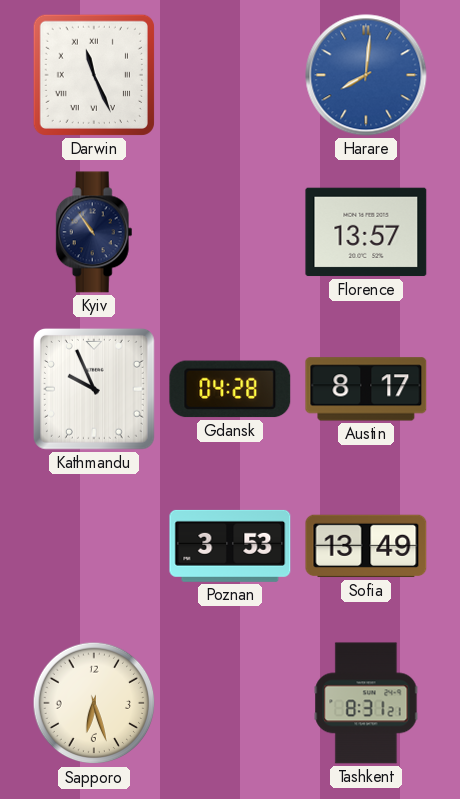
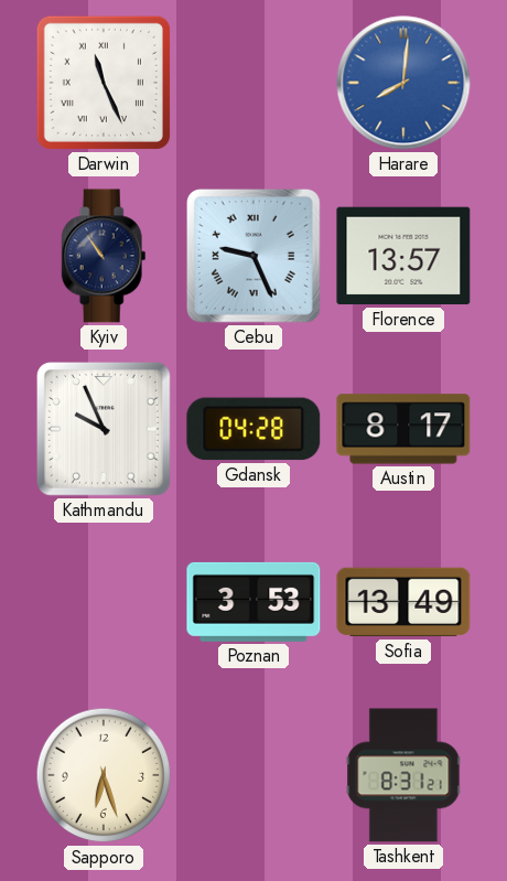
Cebu: none -> 9:26 (253, 256)
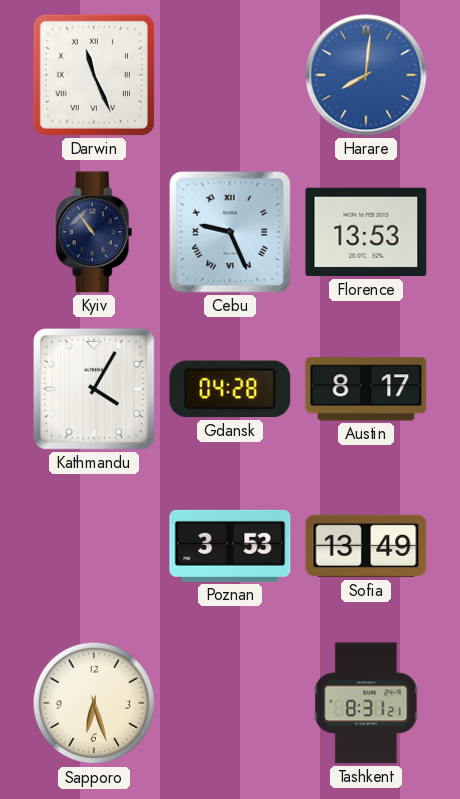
Florence: 13:57 -> 13:53 (366, 232)
Kathmandu: 9:56 -> 4:05 (94, 389)
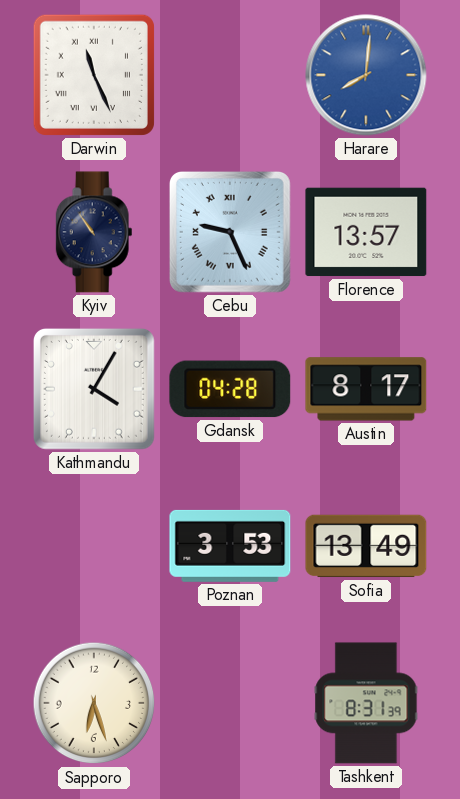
Florence: 13:53 -> 13:57 (366, 232)
Tashkent: 8:31:21 -> 8:31:39 (366, 703)
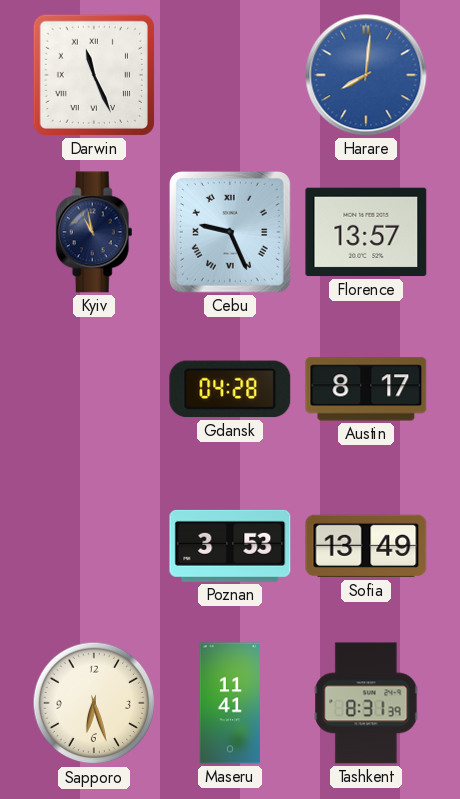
Kyiv: 10:54 -> 10:58 (94, 232)
Kathmandu: 4:05 -> none (94, 389)
Maseru: none -> 11:41 (229, 703)
